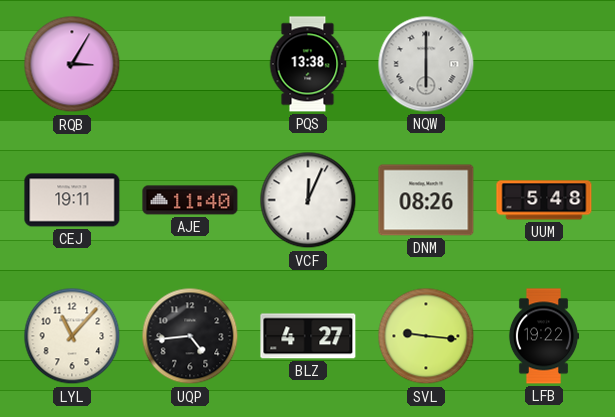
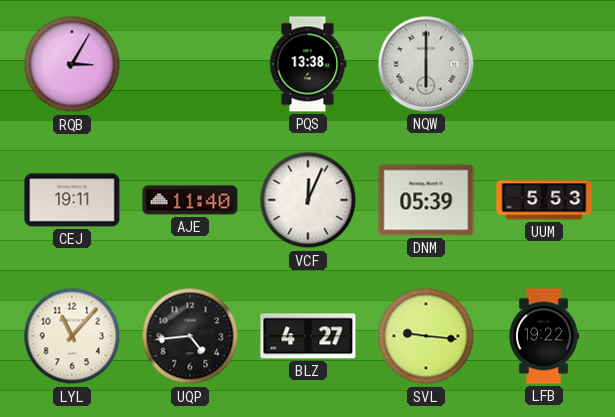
DNM: 08:26 -> 05:39 (426, 200)
UUM: 5:48 -> 5:53 (544, 200)
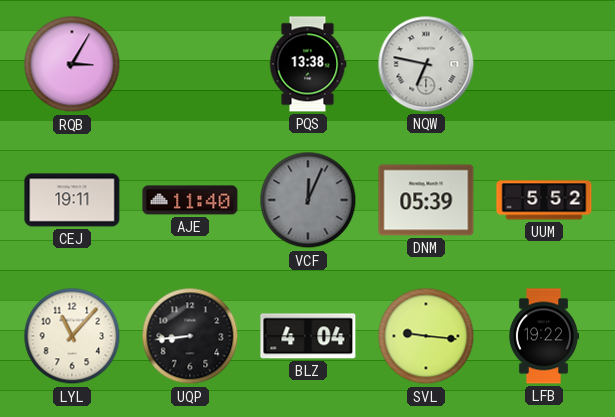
NQW: 6:00 -> 6:47 (426, 64)
VCF dial: white -> grey (308, 200)
UUM: 5:53 -> 5:52 (544, 200)
UQP: 4:44 -> 8:44 (190, 336)
BLZ: 4:27 -> 4:04 (308, 336)
